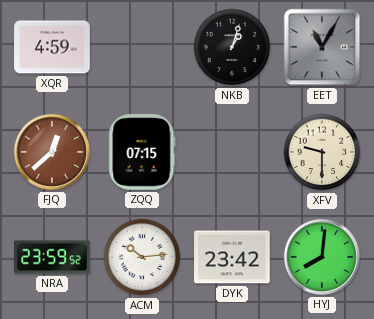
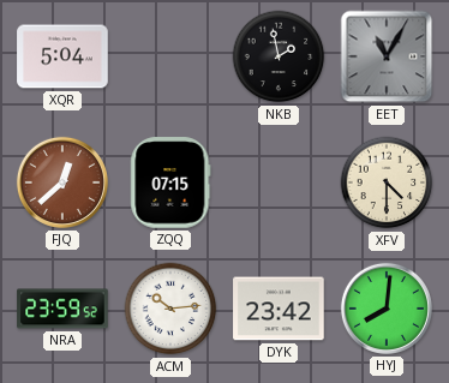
XQR: 4:59 -> 5:04 (62, 56)
NKB: 1:03 -> 1:58 (279, 56)
XFV: 9:30 -> 4:30 (387, 182)
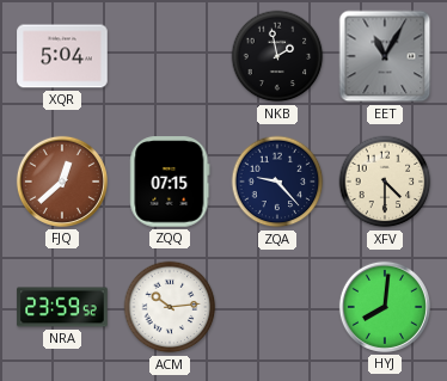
ZQA: none -> 9:23 (277, 182)
DYK: 23:42 -> none (279, 309)
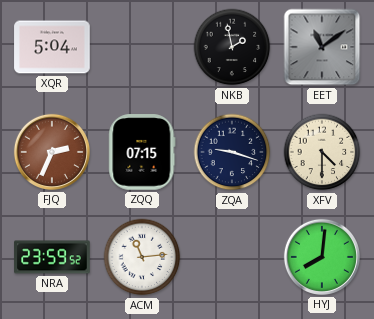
EET: 11:05 -> 11:09 (322, 47)
FJQ: 12:38 -> 2:34 (52, 152)
ZQA: 9:23 -> 9:18 (232, 152)
ACM: 10:14 -> 11:14 (142, 257)
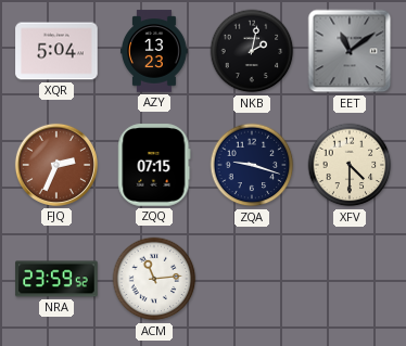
AZY: none -> 13:23 (154, 51)
NKB: 1:58 -> 2:02 (252, 51)
HYJ: 8:01 -> none (322, 257)
